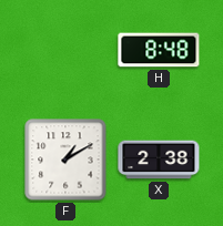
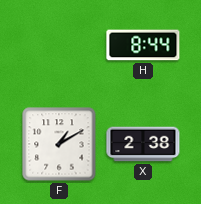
H: 8:48 -> 8:44 (143, 45)
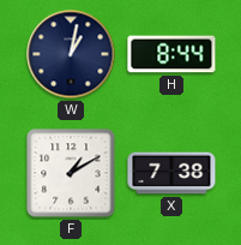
W: none -> 1:02 (71, 54)
X: 2:38 -> 7:38 (171, 173)
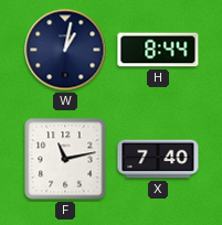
F: 1:10 -> 11:13 (65, 159)
X: 7:38 -> 7:40 (158, 159)
